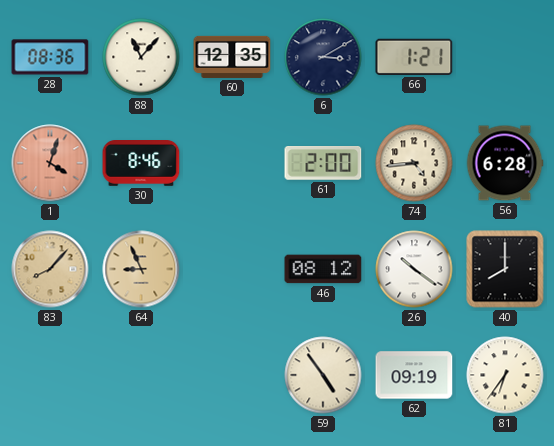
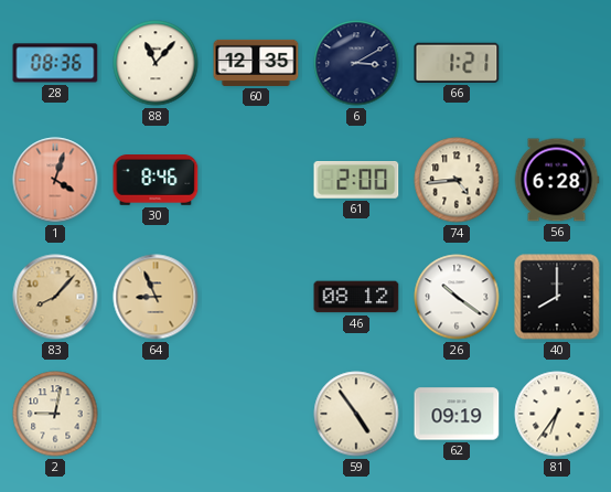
2: none -> 9:02 (55, 414)
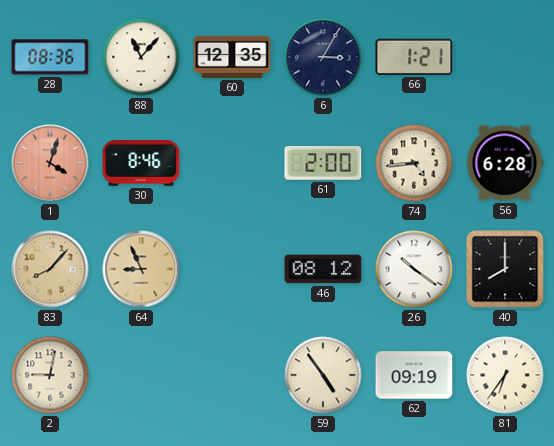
6: 3:10 -> 3:05 (323, 57)
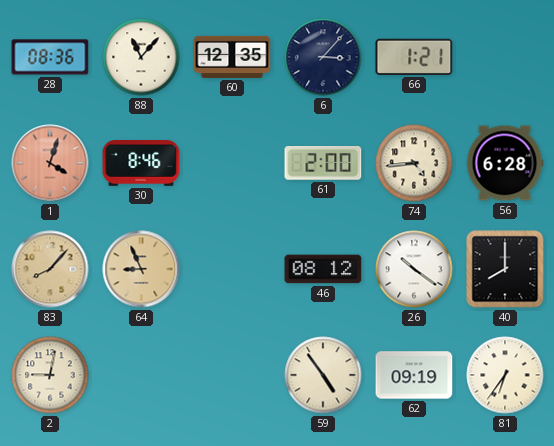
6: 3:05 -> 3:07 (323, 57)
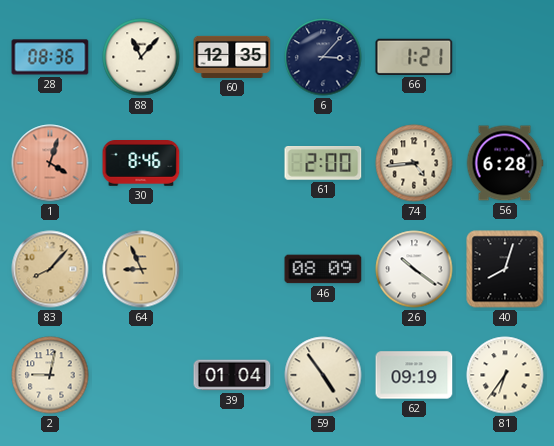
46: 08:12 -> 08:09 (323, 269)
40: 8:00 -> 8:03 (505, 269)
39: none -> 01:04 (232, 375)
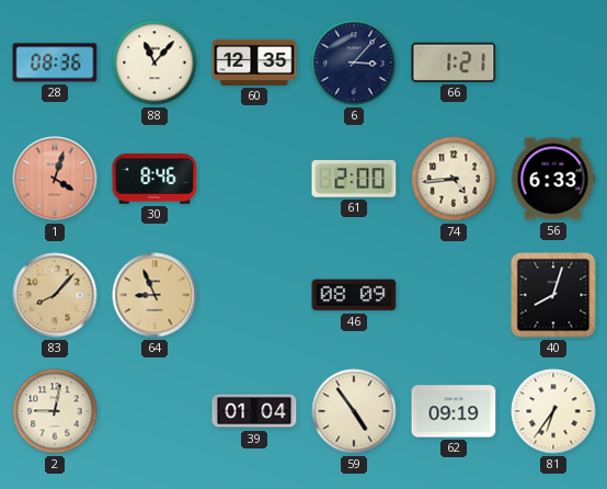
56: 6:28 -> 6:33 (553, 179)
26: 10:21 -> none (414, 269)
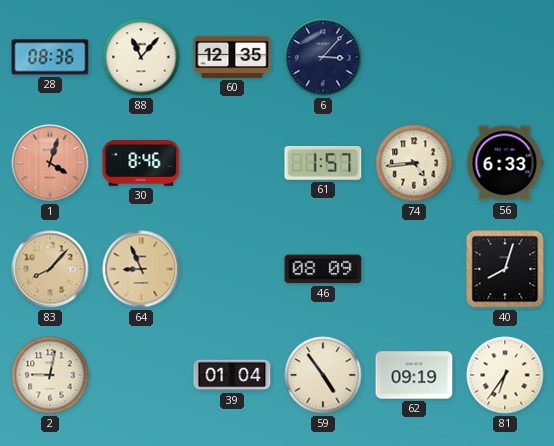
66: 1:21 -> none (454, 62)
61: 2:00 -> 1:57 (323, 164)
